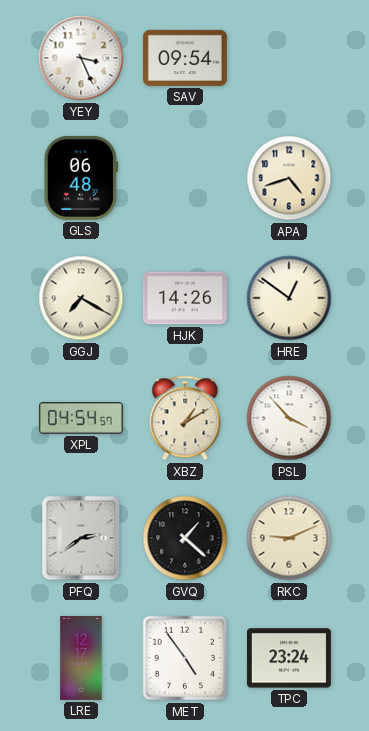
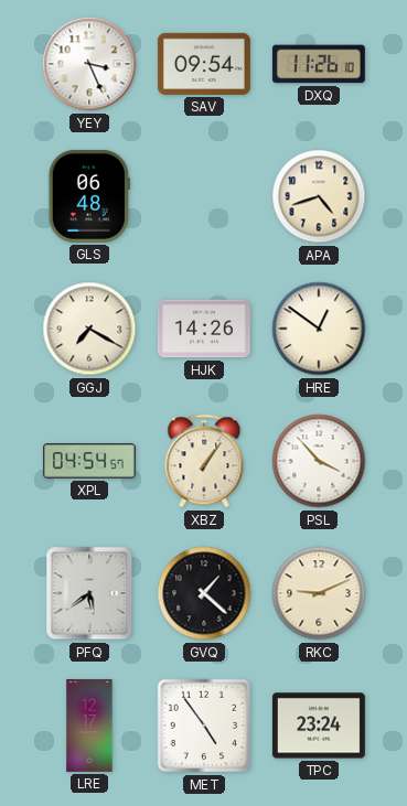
DXQ: none -> 11:26 (319, 64)
XBZ: 1:10 -> 1:06 (204, 461)
PFQ: 2:39 -> 5:39 (89, 593)
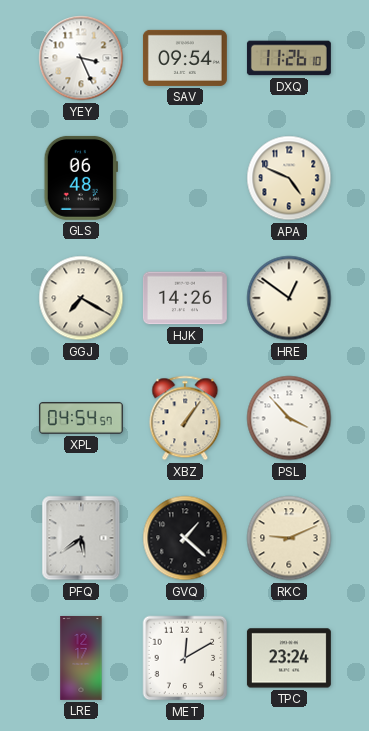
APA: 4:42 -> 4:49 (289, 178)
MET: 4:54 -> 12:10 (185, 658)
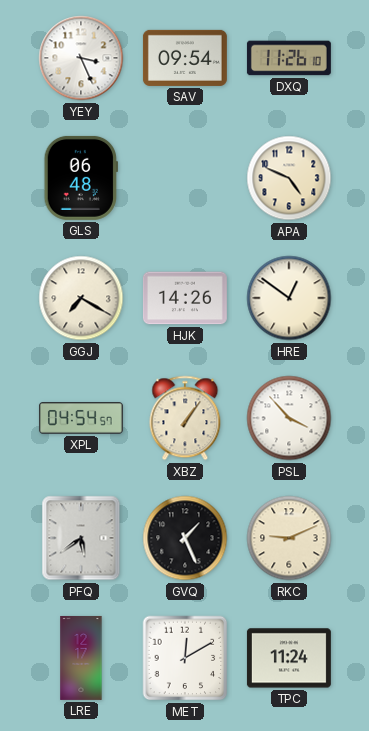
GVQ: 1:22 -> 1:26 (185, 538)
TPC: 23:24 -> 11:24 (289, 658)
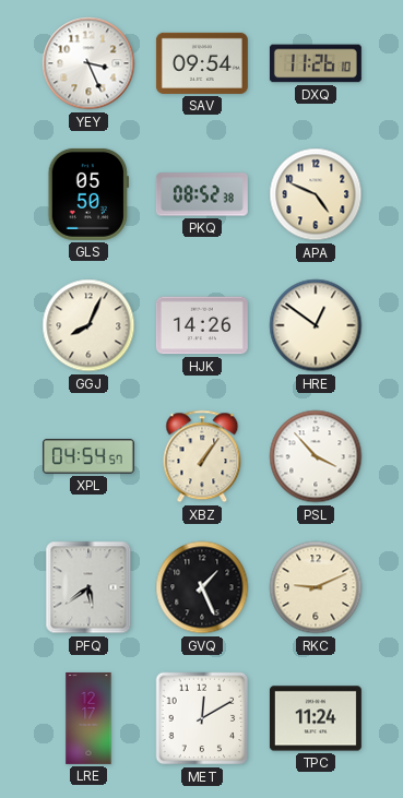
GLS: 06:48 -> 05:50 (88, 194)
PKQ: none -> 08:52 (202, 194)
GGJ: 7:20 -> 8:04 (88, 325)
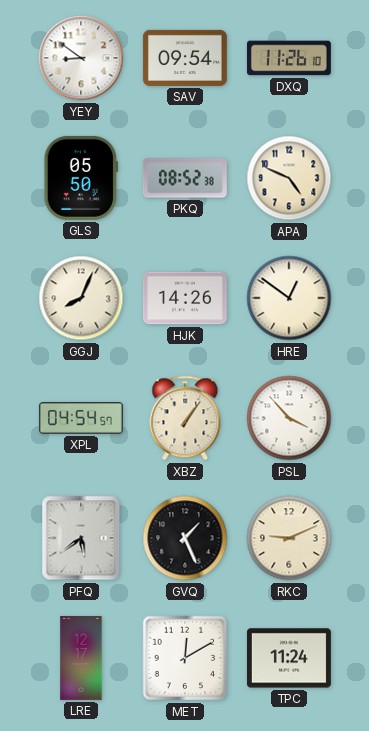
YEY: 3:26 -> 8:51 (81, 58)
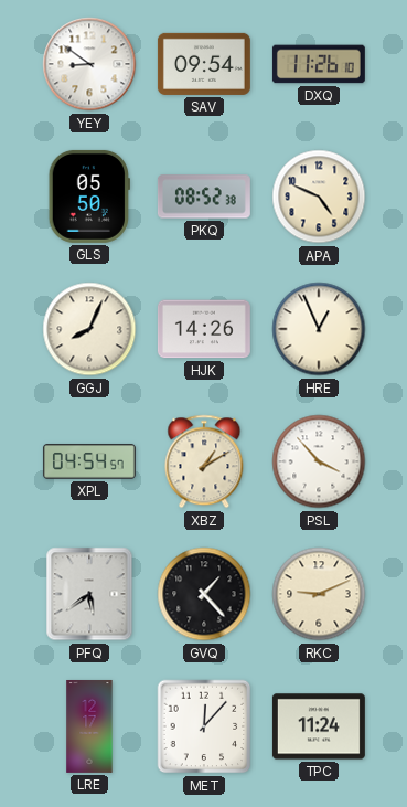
HRE: 12:51 -> 12:56 (319, 329)
XBZ: 1:06 -> 1:10 (204, 461)
GVQ: 1:26 -> 1:23 (204, 594)
MET: 12:10 -> 12:07 (204, 726)
